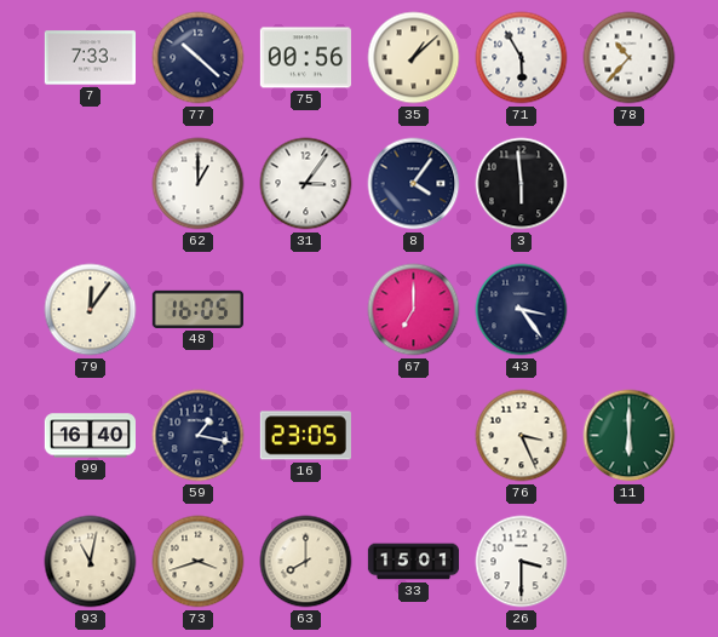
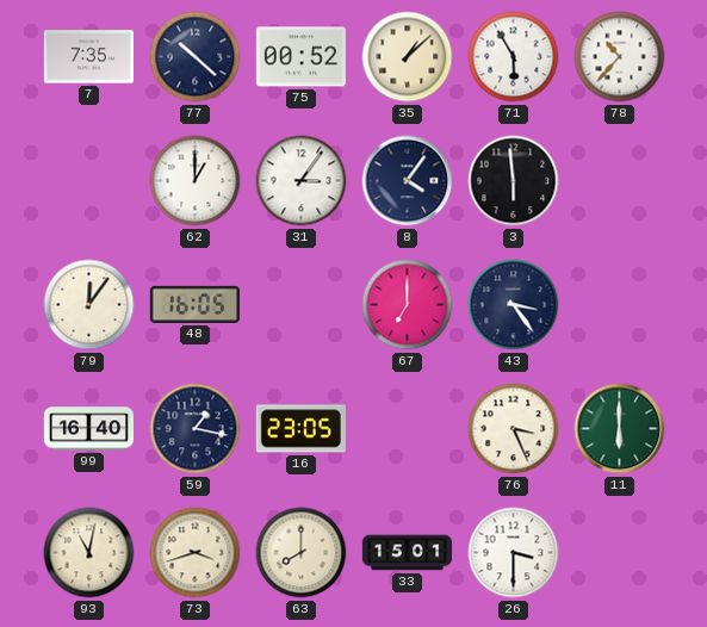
7: 7:33 -> 7:35 (88, 57)
75: 00:56 -> 00:52 (300, 57)
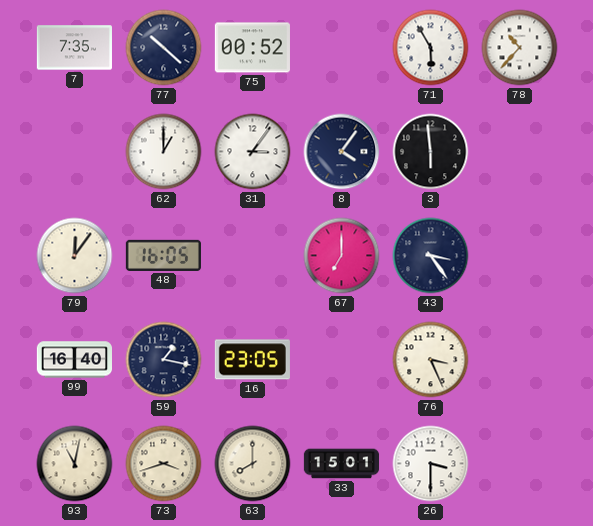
35: 1:08 -> none (408, 57)
11: 6:00 -> none (620, 429)
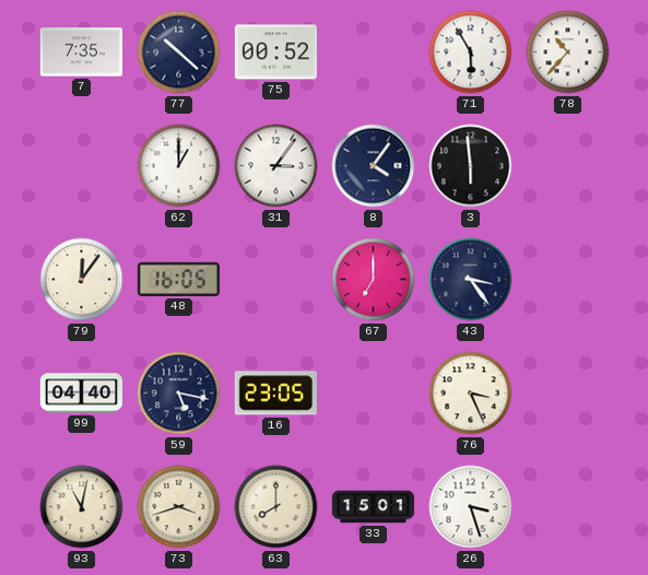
99: 16:40 -> 04:40 (81, 394)
59: 1:17 -> 5:17 (179, 394)
26: 3:30 -> 3:27 (471, 507)
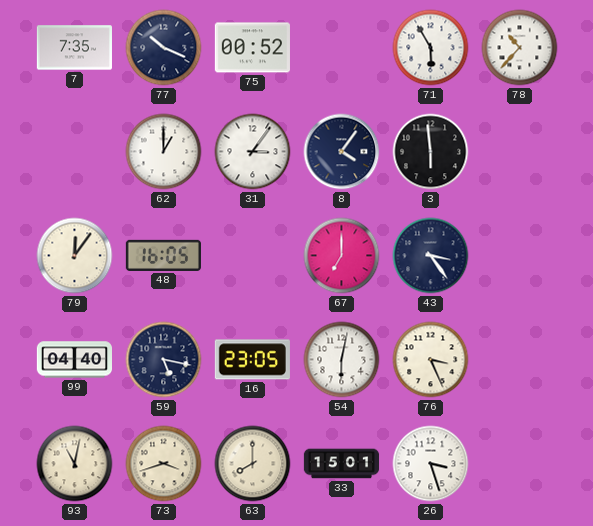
77: 10:22 -> 10:19 (164, 48)
54: none -> 6:02 (342, 360)
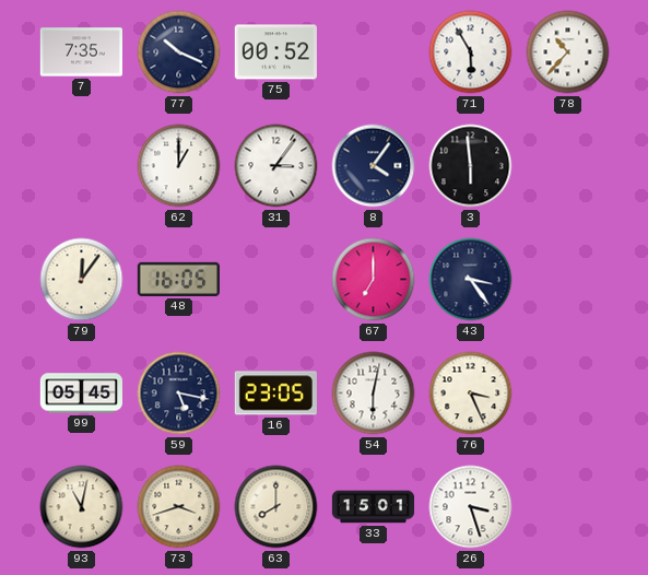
99: 04:40 -> 05:45 (81, 394)
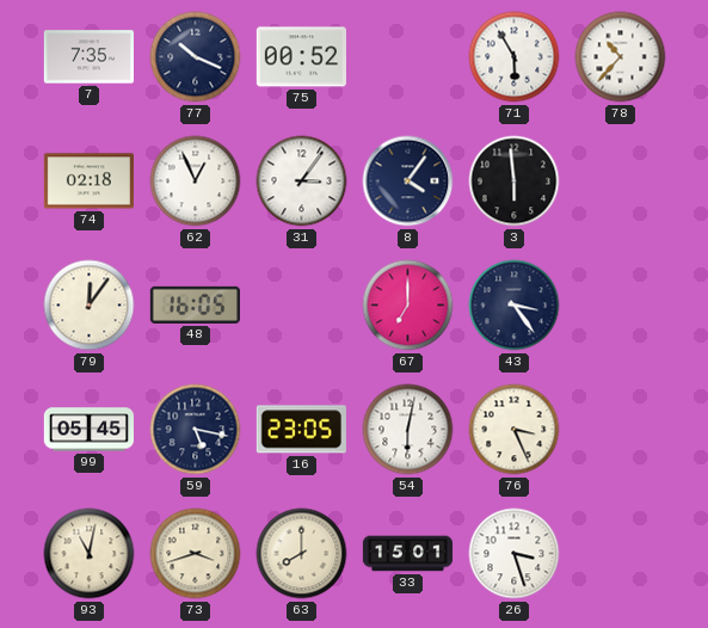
74: none -> 02:18 (88, 181)
62: 1:00 -> 12:56 (196, 181)
